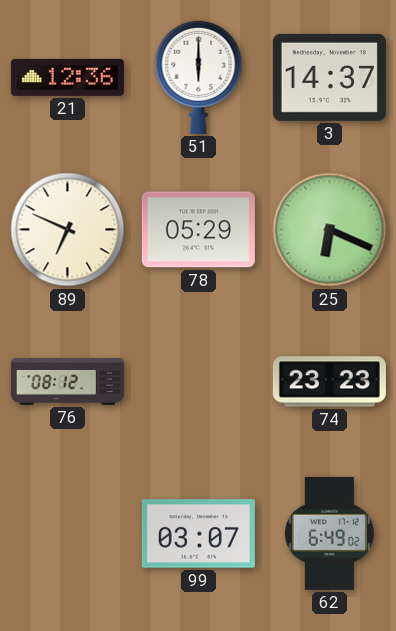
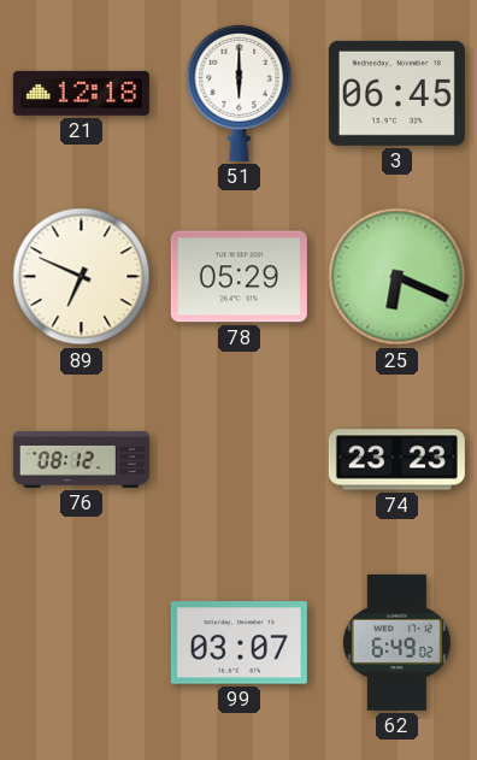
21: 12:36 -> 12:18 (81, 93)
3: 14:37 -> 06:45 (396, 93)
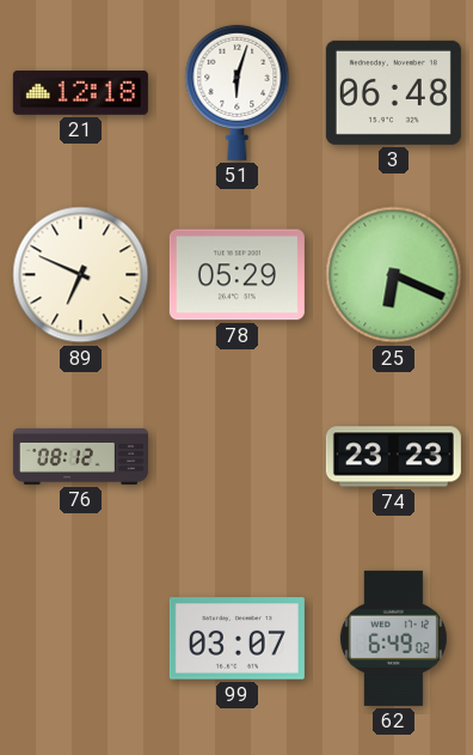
51: 6:00 -> 6:03 (238, 92)
3: 06:45 -> 06:48 (393, 92)
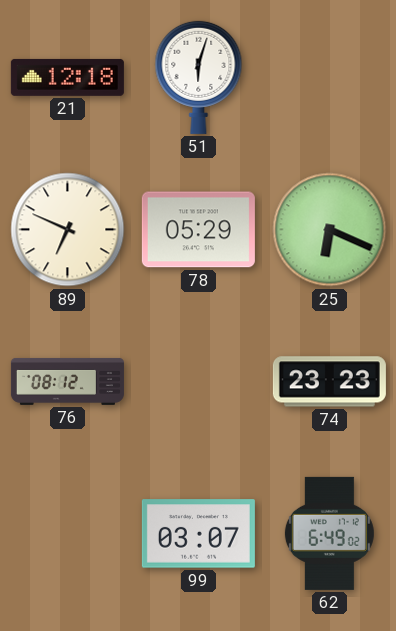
3: 06:48 -> none (393, 92)
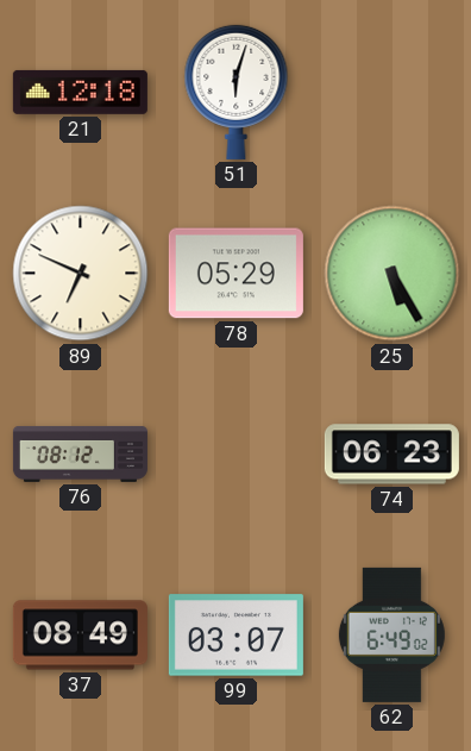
25: 6:19 -> 5:25 (392, 274)
74: 23:23 -> 06:23 (391, 455)
37: none -> 08:49 (80, 636)
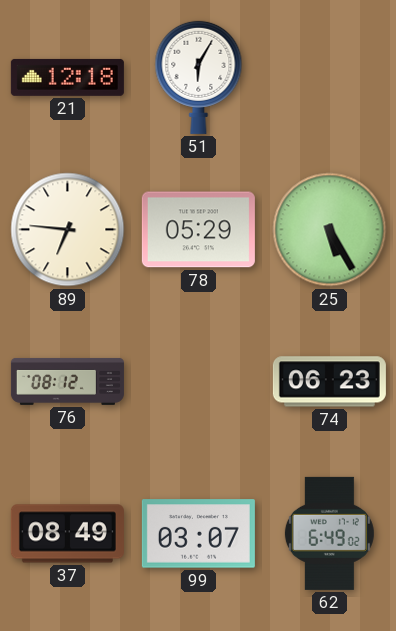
51: 6:03 -> 6:05 (199, 77)
89: 6:49 -> 6:46 (68, 230)
